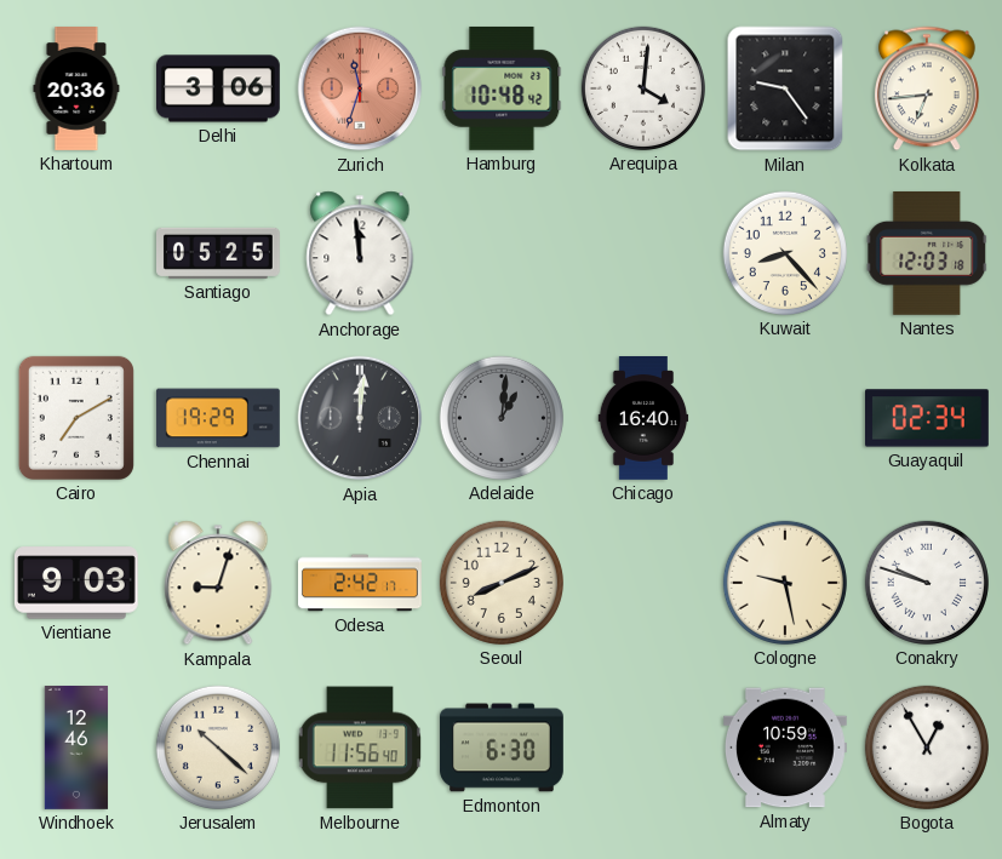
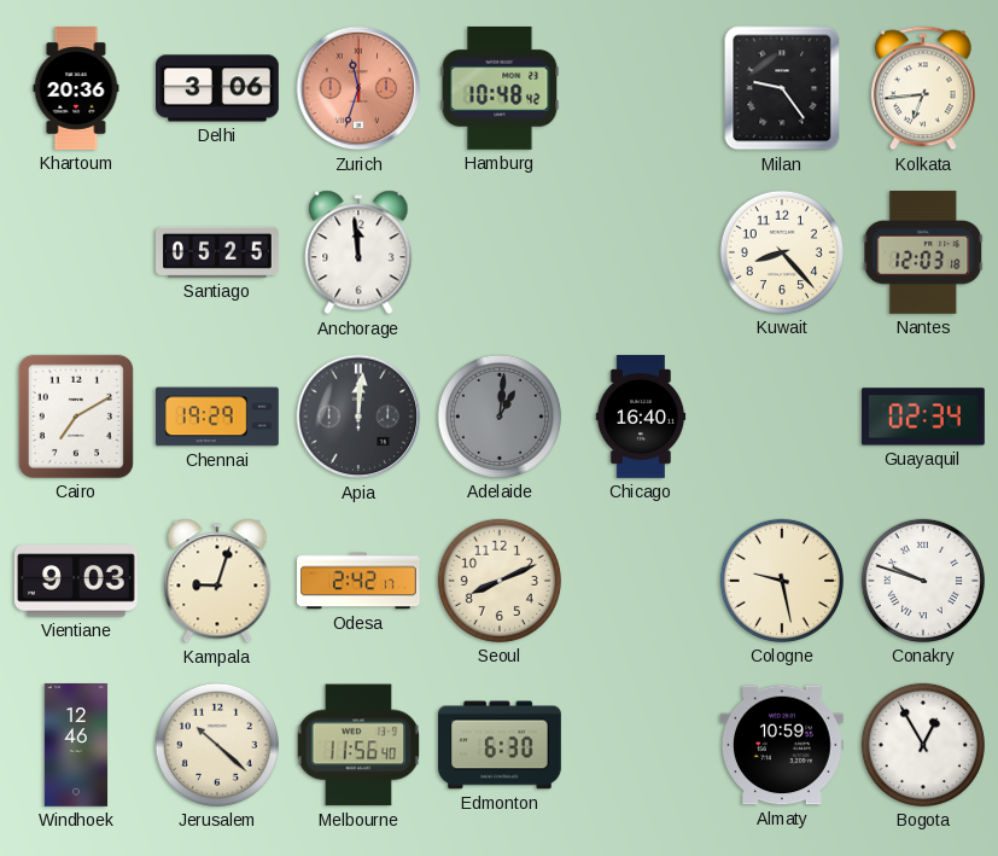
Arequipa: 4:01 -> none (643, 88)
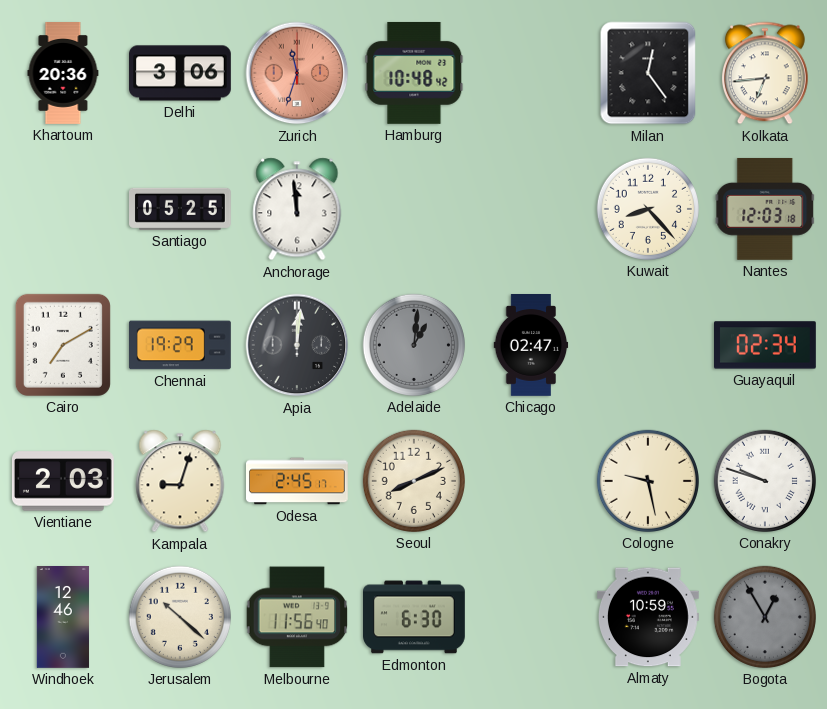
Milan: 9:24 -> 12:24 (648, 73)
Chicago: 16:40 -> 02:47 (531, 346)
Vientiane: 9:03 -> 2:03 (63, 481)
Odesa: 2:42 -> 2:45 (298, 481)
Bogota dial: white -> grey (765, 617)
